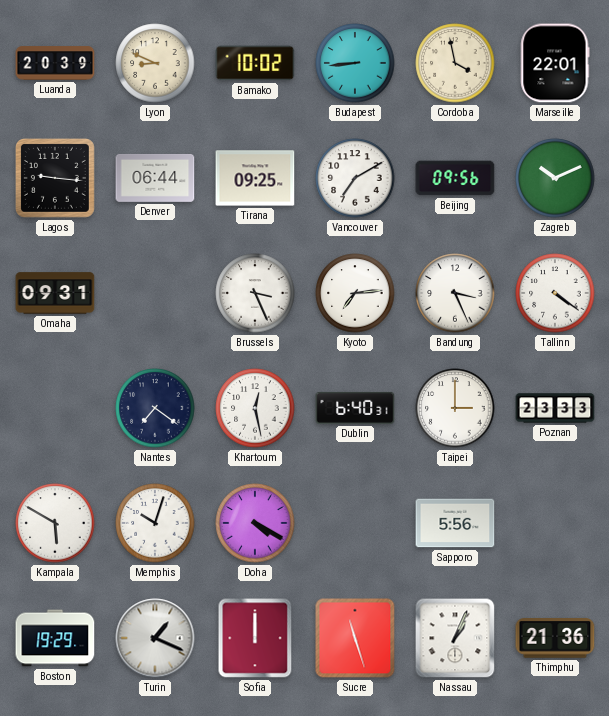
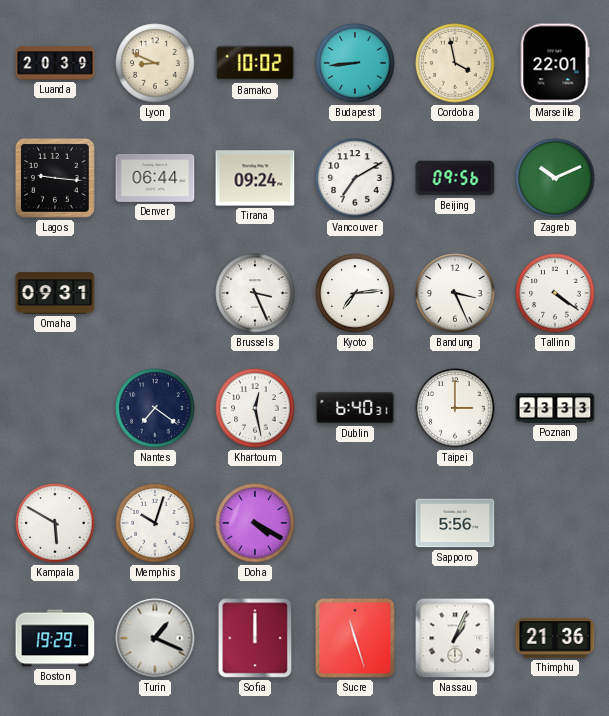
Tirana: 09:25 -> 09:24 (255, 178)
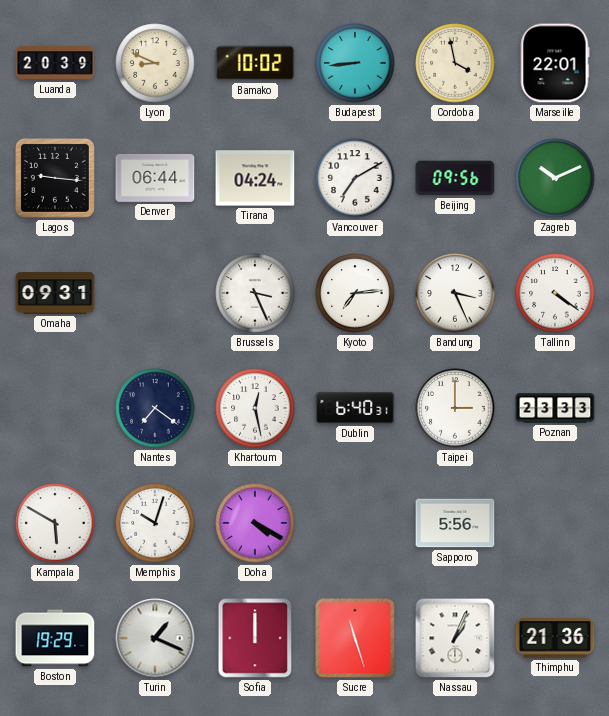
Tirana: 09:24 -> 04:24 (255, 178)
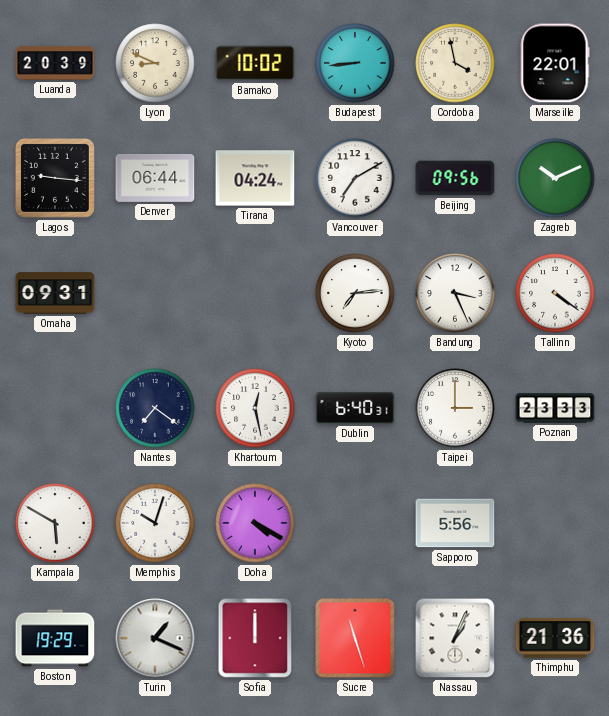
Brussels: 3:26 -> none (255, 293)
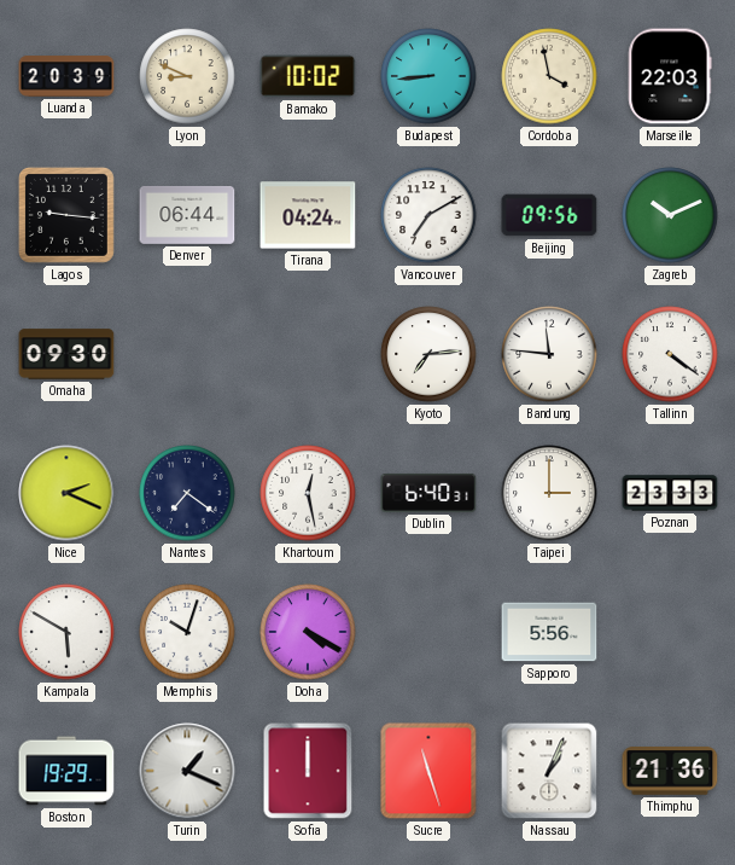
Marseille: 22:01 -> 22:03 (670, 76)
Omaha: 09:31 -> 09:30 (66, 354)
Bandung: 3:26 -> 11:46 (549, 354)
Nice: none -> 2:19 (66, 493)
